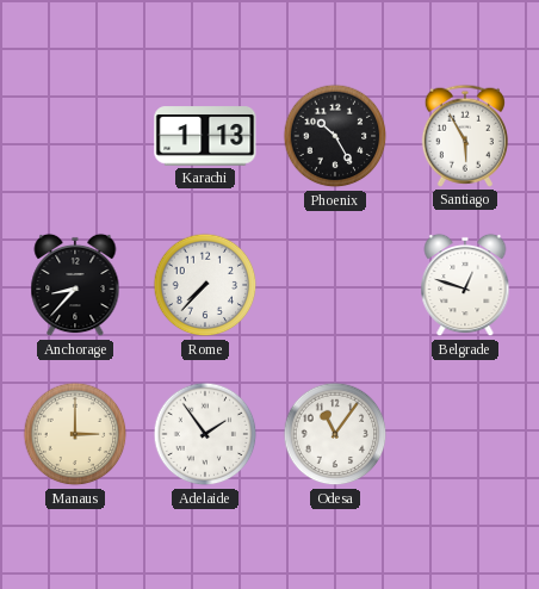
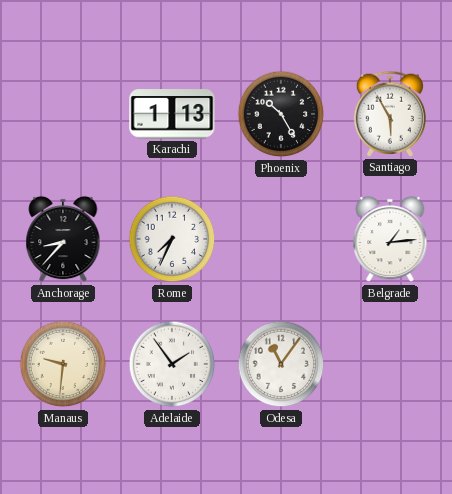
Rome: 7:37 -> 7:34 (172, 239)
Belgrade: 12:48 -> 1:14 (390, 239)
Manaus: 3:00 -> 9:31 (63, 364)
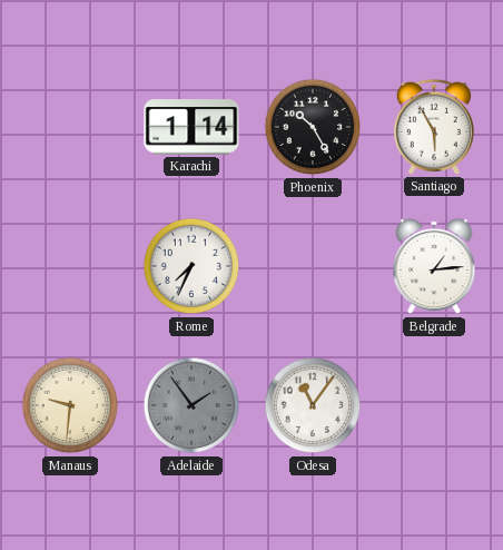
Karachi: 1:13 -> 1:14 (191, 127)
Anchorage: 8:37 -> none (63, 239)
Adelaide dial: white -> grey (191, 405)
